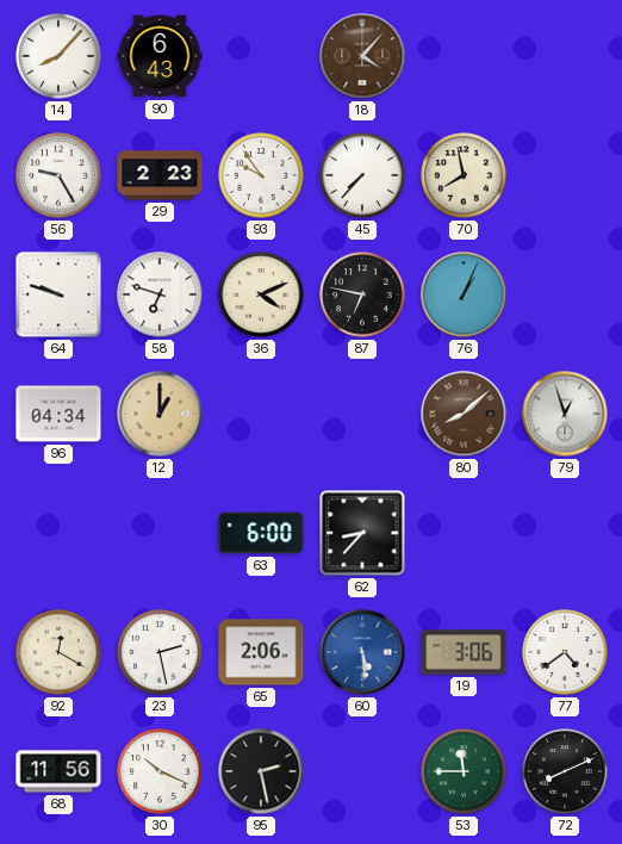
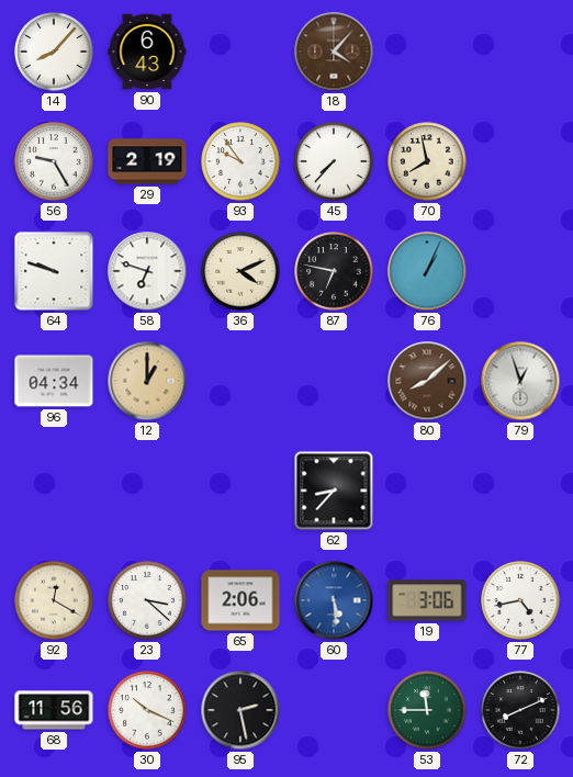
29: 2:23 -> 2:19 (147, 161)
63: 6:00 -> none (261, 533)
23: 2:28 -> 3:22 (147, 600)
77: 4:39 -> 4:43 (520, 600)
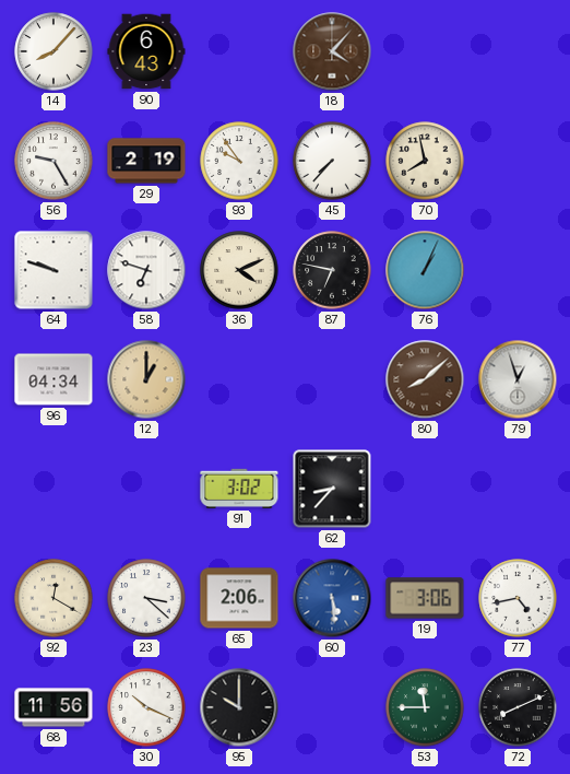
91: none -> 3:02 (239, 489)
95: 2:28 -> 10:00 (239, 707)
